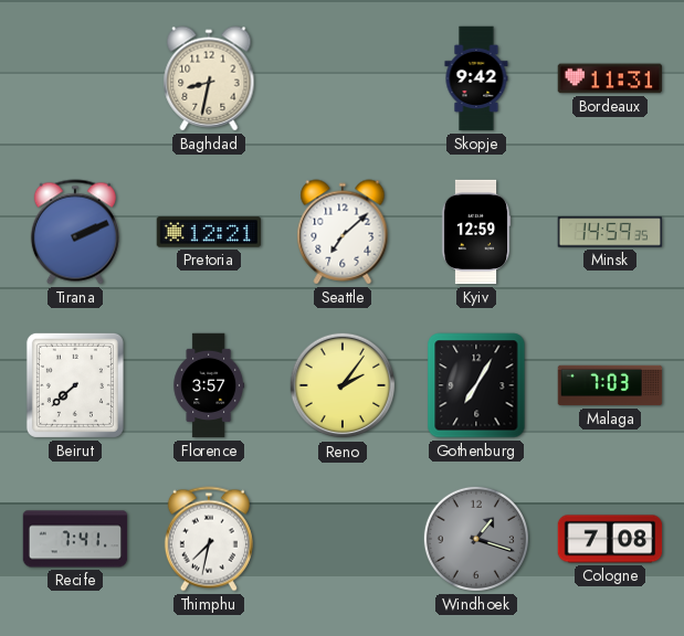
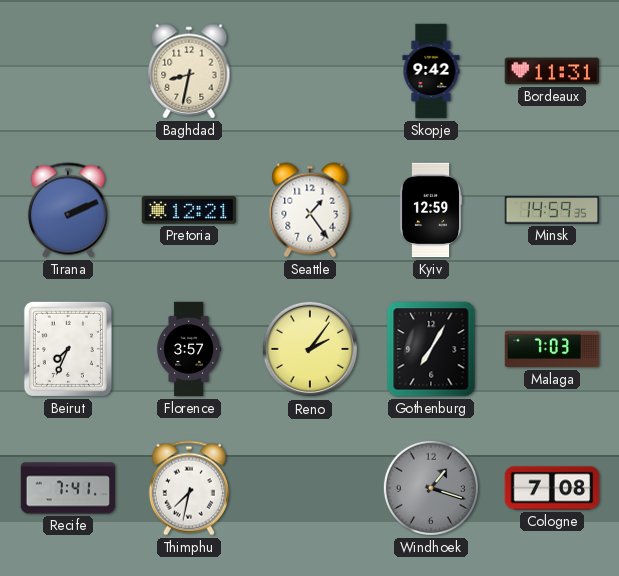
Seattle: 7:08 -> 1:24 (310, 210)
Beirut: 7:38 -> 7:34 (68, 349)
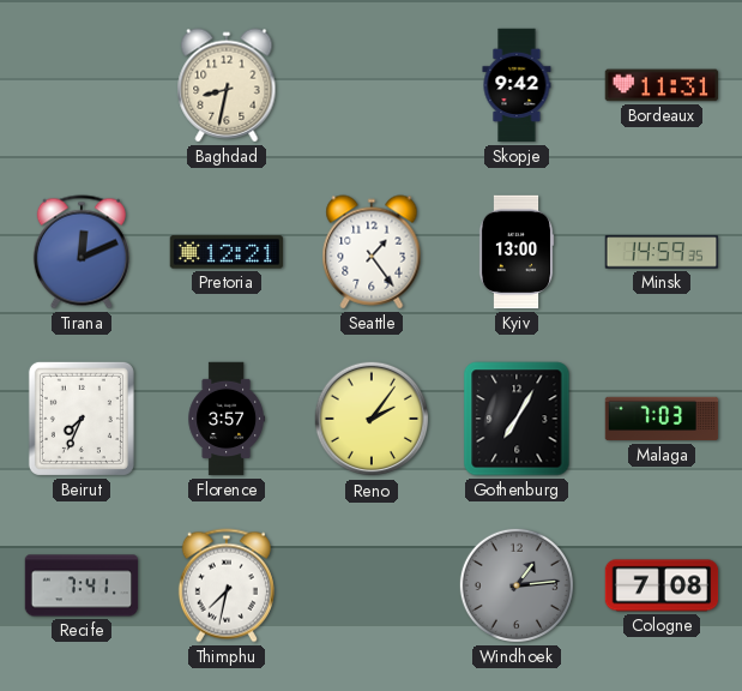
Tirana: 2:11 -> 12:11 (82, 252)
Kyiv: 12:59 -> 13:00 (517, 252)
Windhoek: 1:18 -> 1:14 (517, 585)
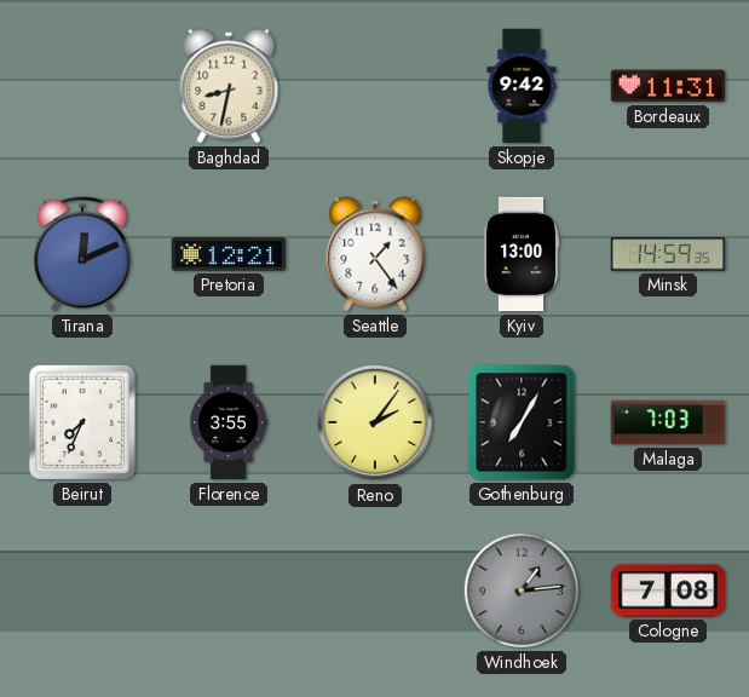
Florence: 3:57 -> 3:55 (227, 422)
Recife: 7:41 -> none (82, 585)
Thimphu: 7:32 -> none (227, 585)
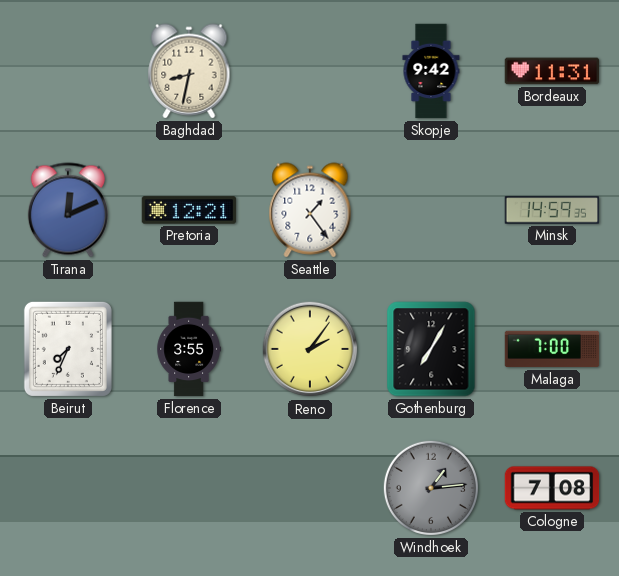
Kyiv: 13:00 -> none (522, 254)
Malaga: 7:03 -> 7:00 (552, 349)
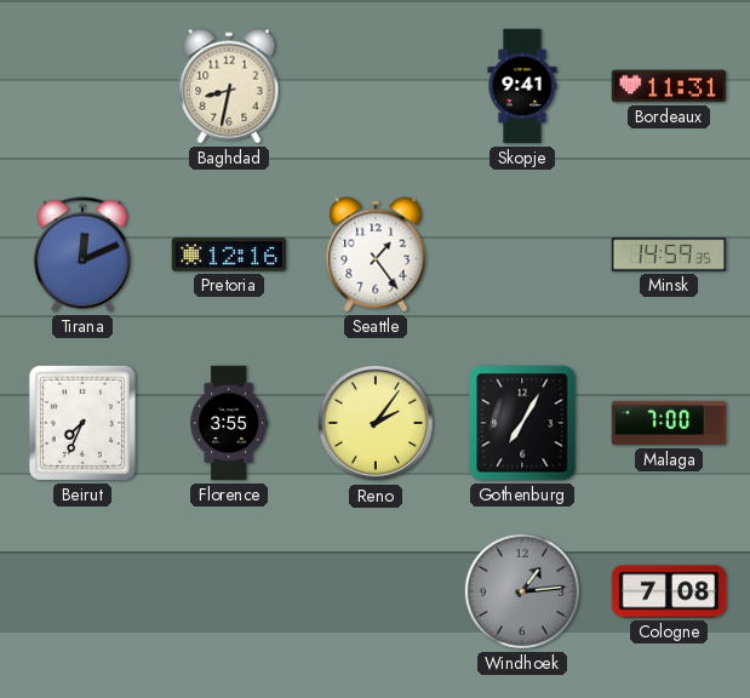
Skopje: 9:42 -> 9:41 (522, 86)
Pretoria: 12:21 -> 12:16 (229, 254)
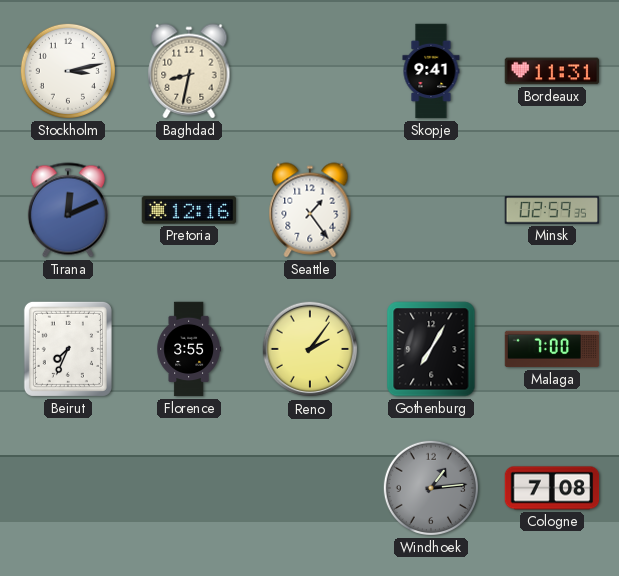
Stockholm: none -> 3:13 (68, 71)
Minsk: 14:59 -> 02:59 (552, 210)
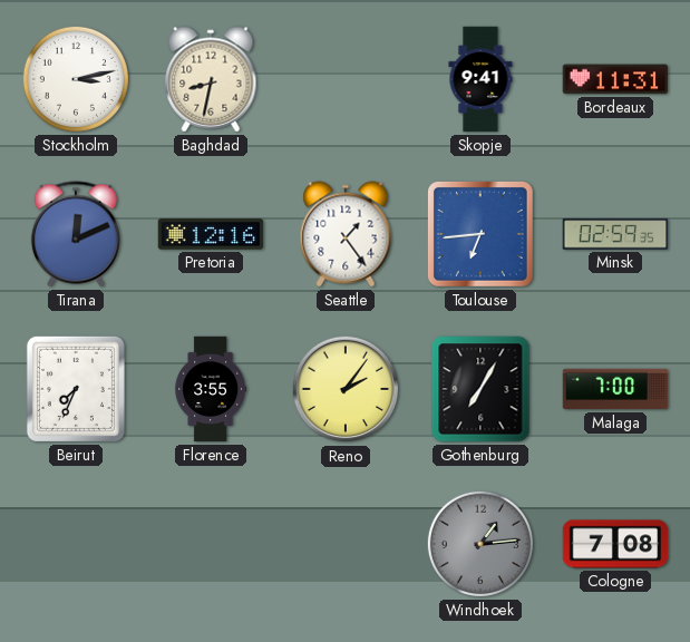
Toulouse: none -> 6:44 (482, 235)
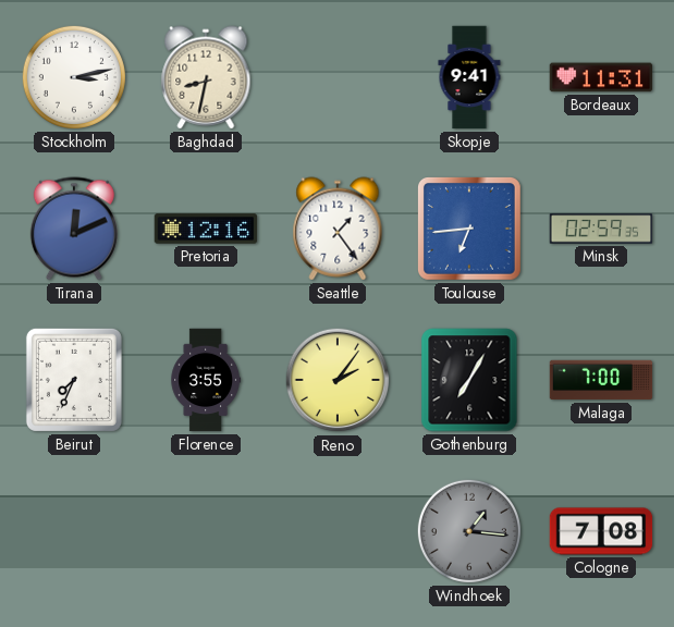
Windhoek: 1:14 -> 1:16 (469, 531)
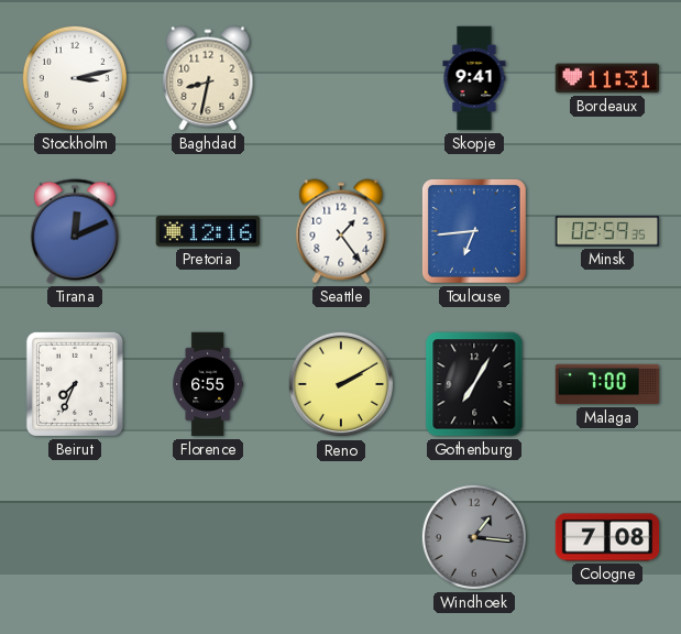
Florence: 3:55 -> 6:55 (207, 384)
Reno: 2:06 -> 2:10 (341, 384)
